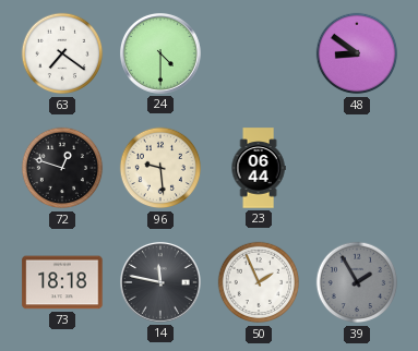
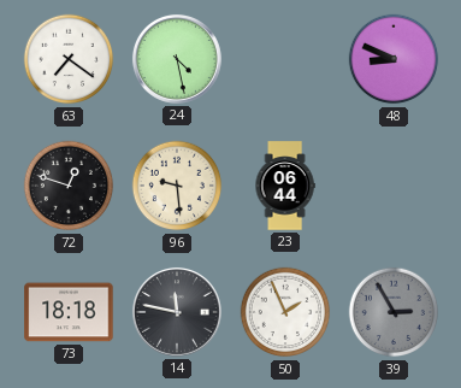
24: 4:30 -> 4:28 (177, 59)
48: 8:51 -> 8:49 (394, 59)
39: 1:55 -> 2:55 (394, 312)
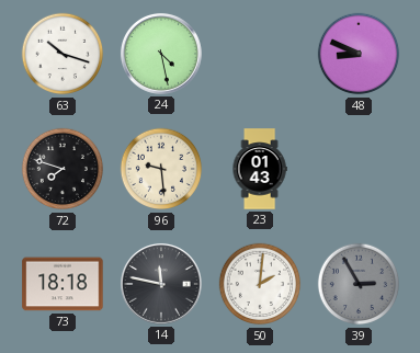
63: 7:21 -> 10:18 (63, 54)
72: 12:48 -> 7:48 (63, 169)
23: 06:44 -> 01:43 (260, 169)
50: 1:56 -> 2:01 (260, 284)
